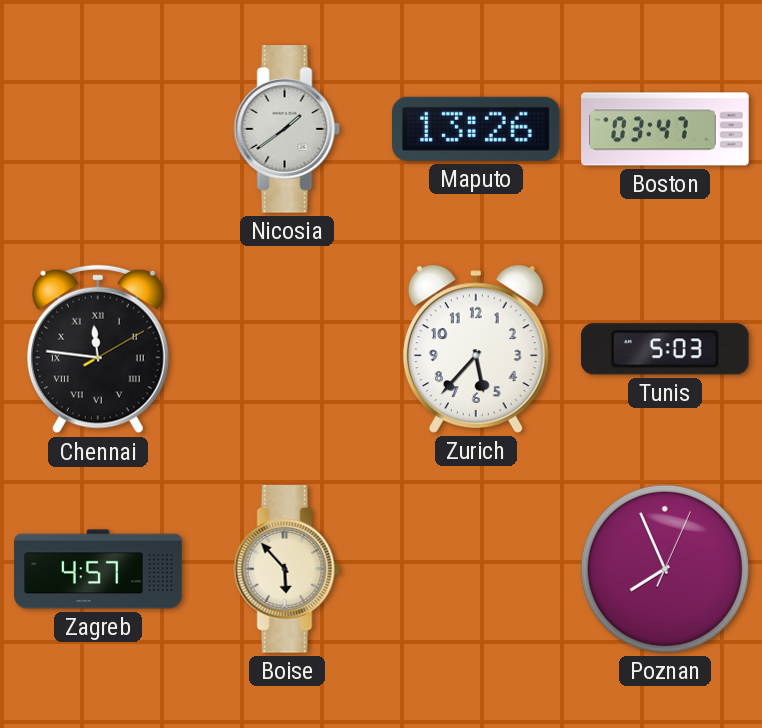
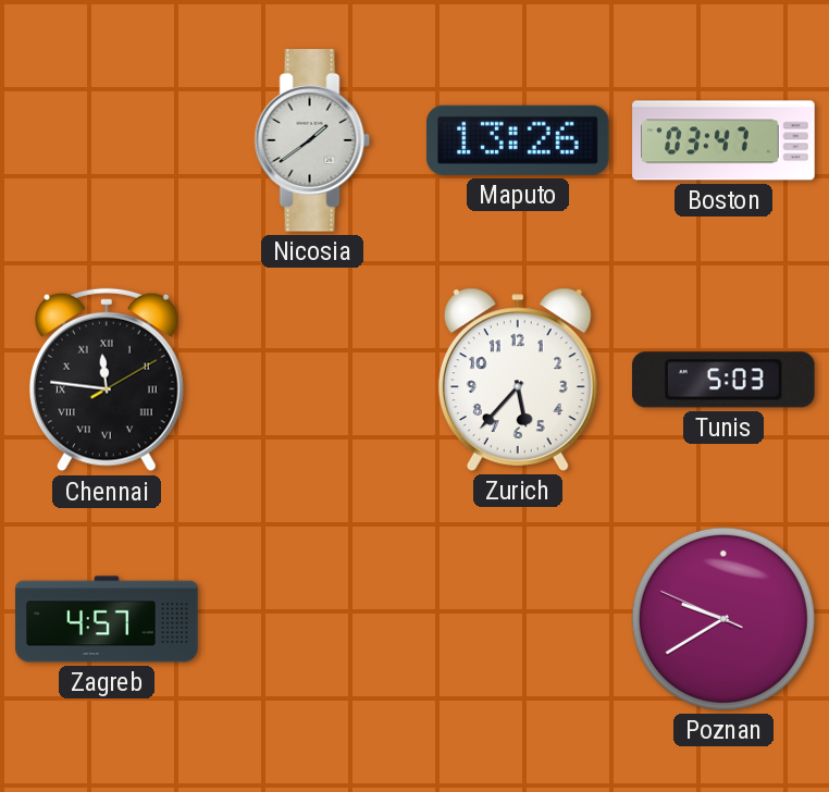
Boise: 5:53 -> none (287, 569)
Poznan: 7:56 -> 9:39 (723, 619)
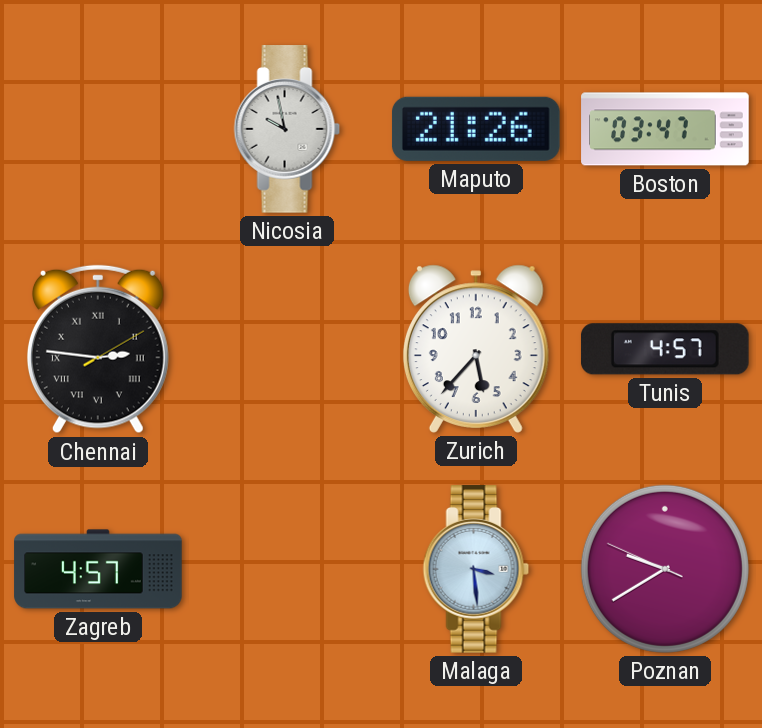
Nicosia: 1:39 -> 9:58 (287, 129)
Maputo: 13:26 -> 21:26 (476, 129)
Chennai: 11:46 -> 2:46 (98, 349)
Tunis: 5:03 -> 4:57 (665, 349)
Malaga: none -> 3:29 (476, 569)
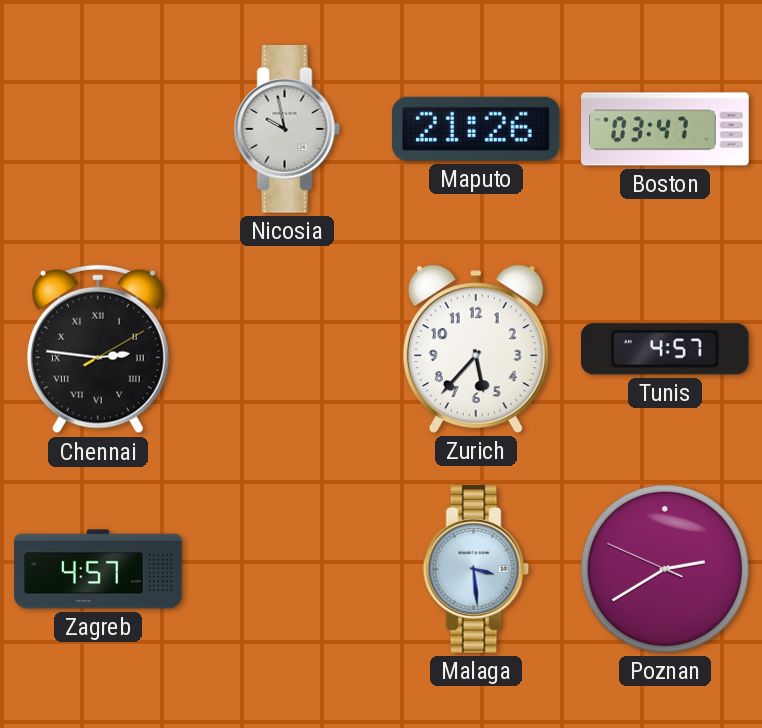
Poznan: 9:39 -> 2:39 (665, 569)
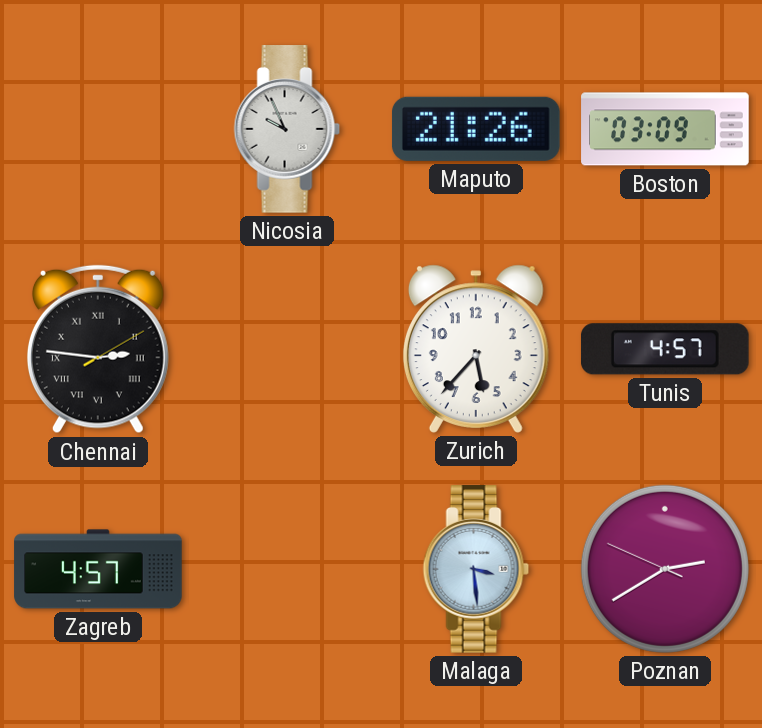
Nicosia: 9:58 -> 9:56 (287, 129)
Boston: 03:47 -> 03:09 (665, 129)
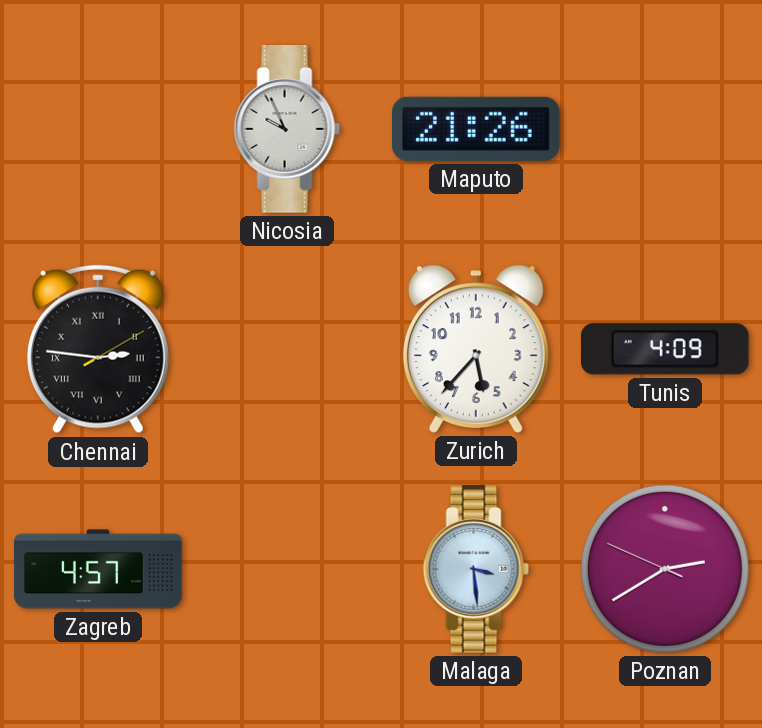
Boston: 03:09 -> none (665, 129)
Tunis: 4:57 -> 4:09 (665, 349)
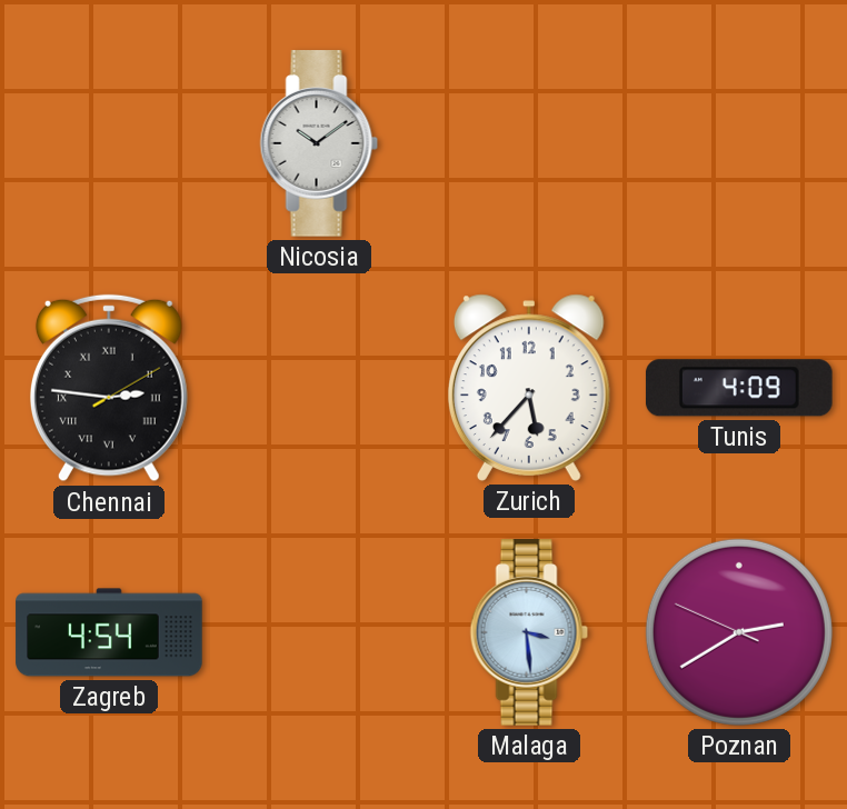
Nicosia: 9:56 -> 10:09 (319, 143)
Maputo: 21:26 -> none (476, 129)
Zagreb: 4:57 -> 4:54 (109, 632)
